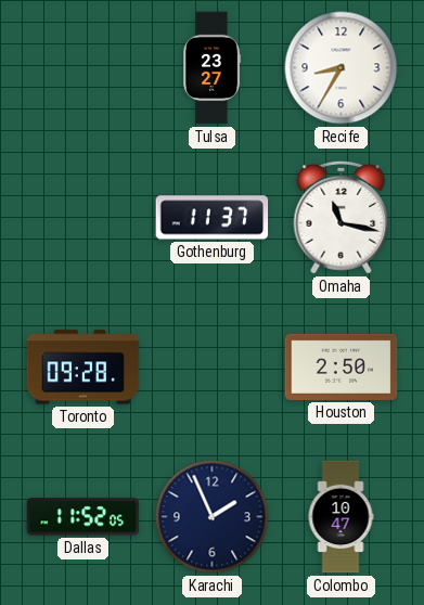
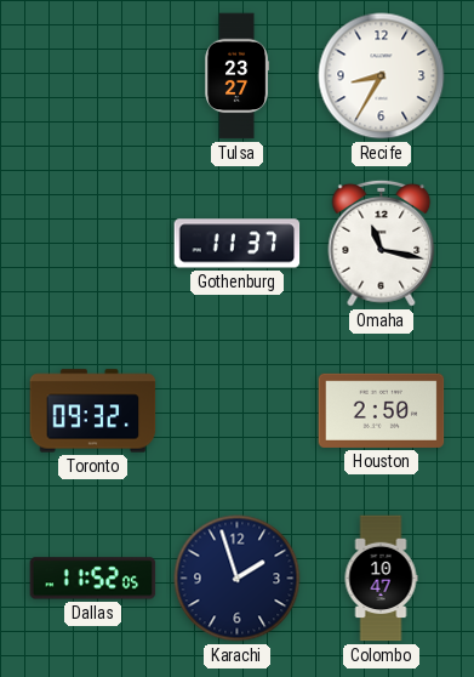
Toronto: 09:28 -> 09:32 (93, 411)
Karachi: 1:56 -> 1:57 (238, 579)
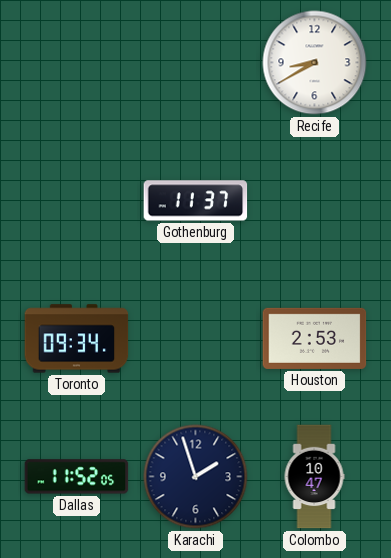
Tulsa: 23:27 -> none (238, 76)
Recife: 8:35 -> 8:40 (315, 63)
Omaha: 11:17 -> none (382, 243)
Toronto: 09:32 -> 09:34 (77, 339)
Houston: 2:50 -> 2:53 (315, 338)
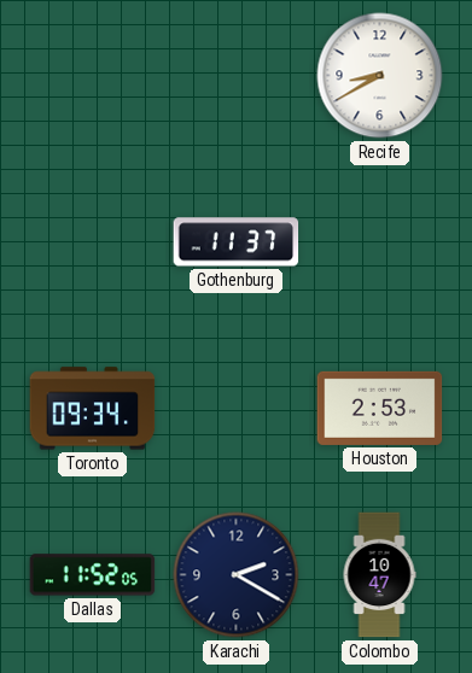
Karachi: 1:57 -> 2:20 (237, 575)
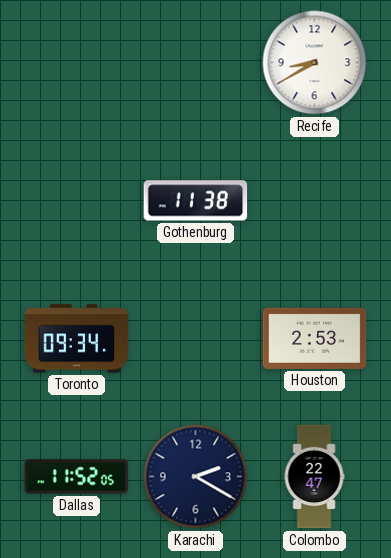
Gothenburg: 11:37 -> 11:38 (196, 201)
Colombo: 10:47 -> 22:47 (314, 477)
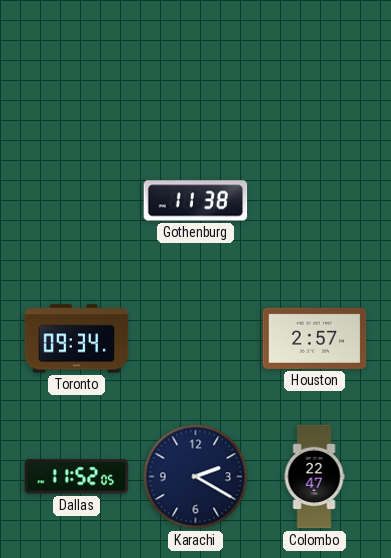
Recife: 8:40 -> none (315, 63)
Houston: 2:53 -> 2:57 (315, 338)
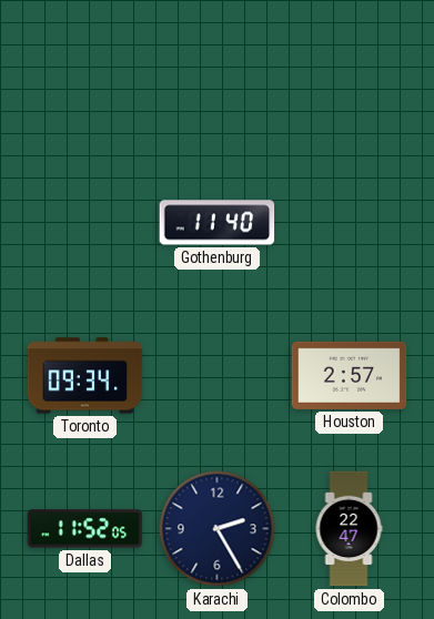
Gothenburg: 11:38 -> 11:40 (218, 223)
Karachi: 2:20 -> 2:25 (218, 529)
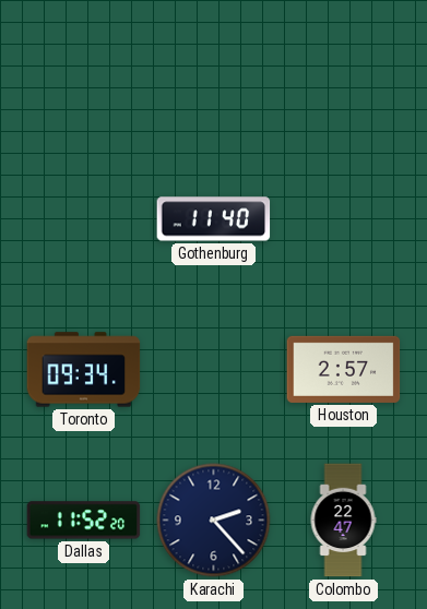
Dallas: 11:52:05 -> 11:52:20 (84, 521)
Karachi: 2:25 -> 2:23 (214, 521)
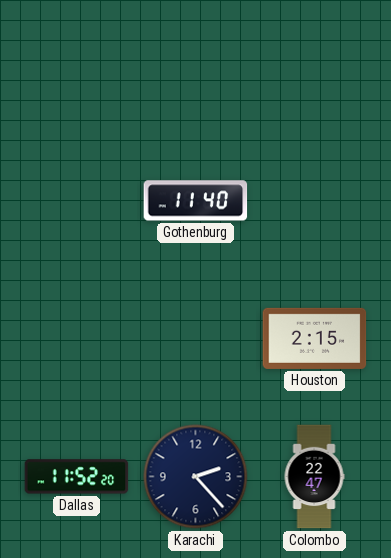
Toronto: 09:34 -> none (84, 370)
Houston: 2:57 -> 2:15 (315, 338)
